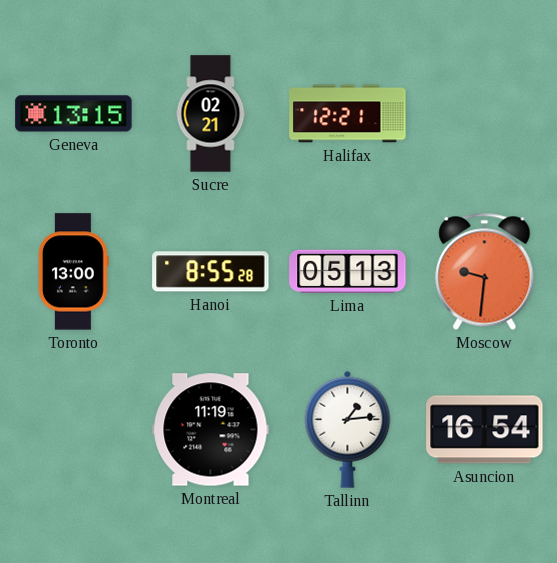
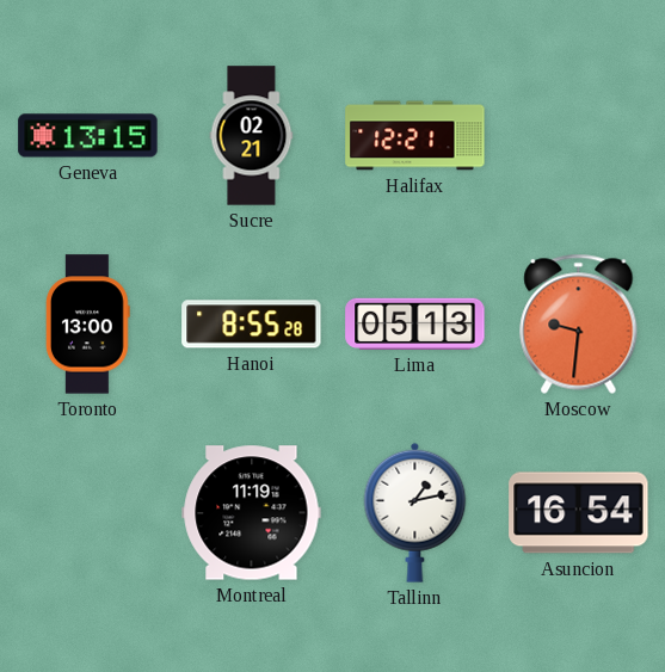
Tallinn: 1:14 -> 1:13 (415, 512)
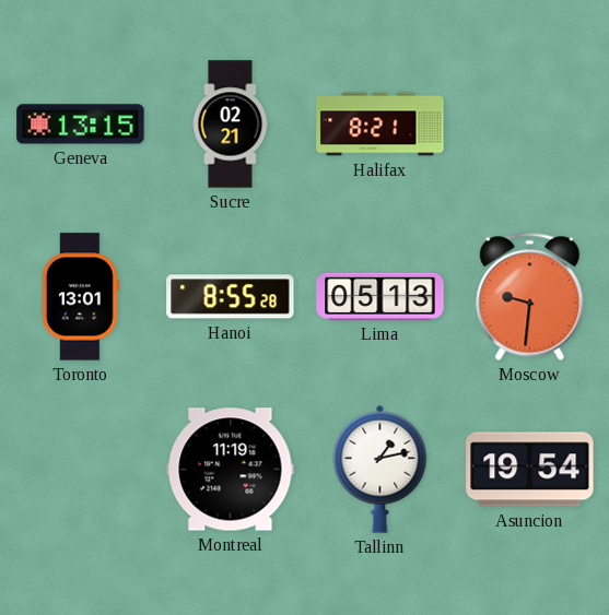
Halifax: 12:21 -> 8:21 (380, 125)
Toronto: 13:00 -> 13:01 (80, 297)
Asuncion: 16:54 -> 19:54 (530, 470)
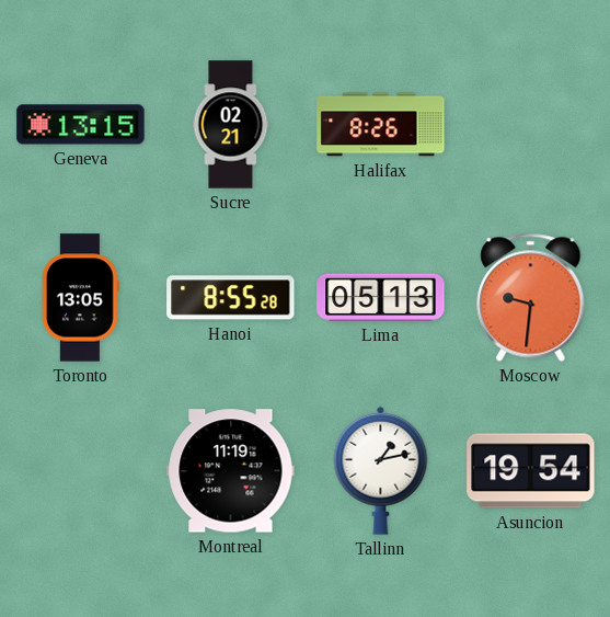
Halifax: 8:21 -> 8:26 (381, 125)
Toronto: 13:01 -> 13:05 (80, 298)
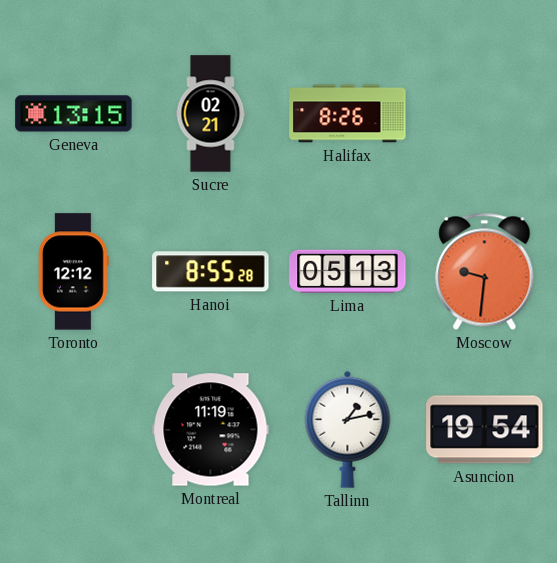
Toronto: 13:05 -> 12:12 (73, 272)
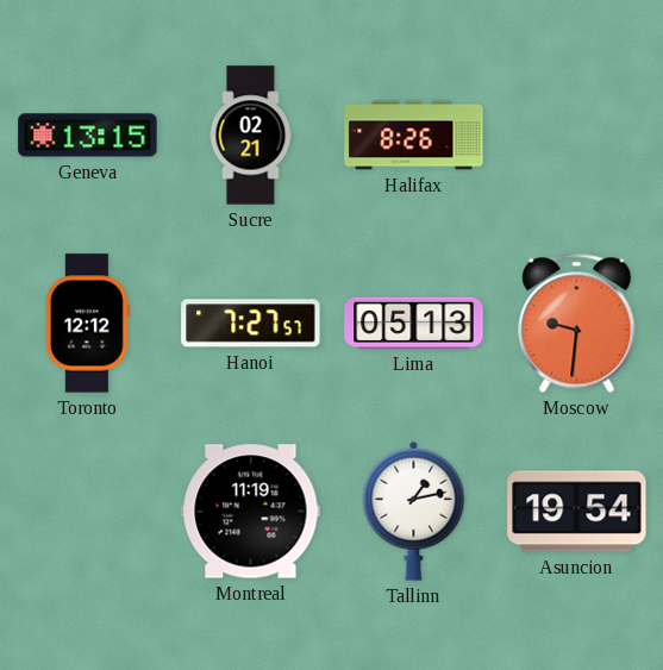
Hanoi: 8:55 -> 7:27 (251, 324)
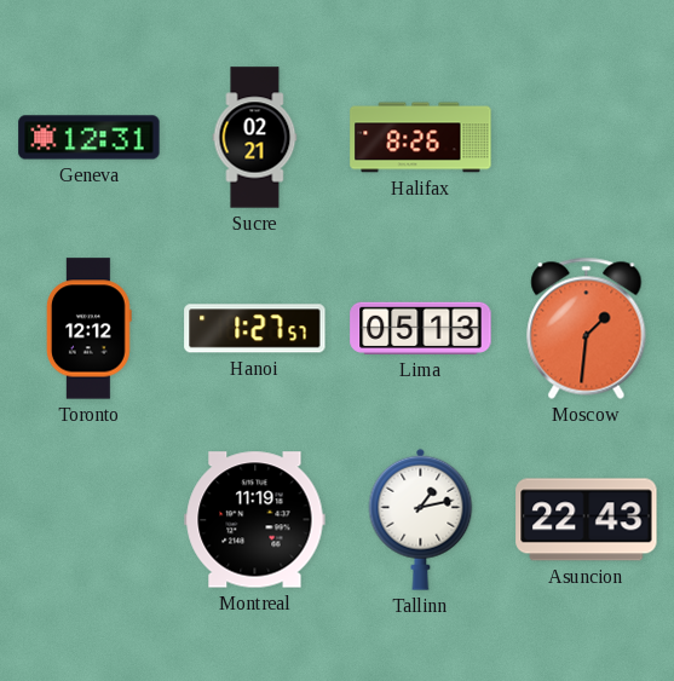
Geneva: 13:15 -> 12:31 (90, 138)
Hanoi: 7:27 -> 1:27 (255, 329)
Moscow: 9:31 -> 1:31 (587, 328)
Asuncion: 19:54 -> 22:43 (587, 520)
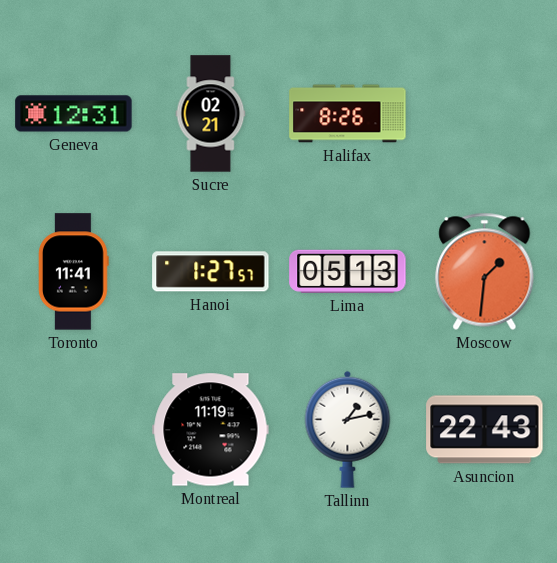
Toronto: 12:12 -> 11:41 (73, 272)
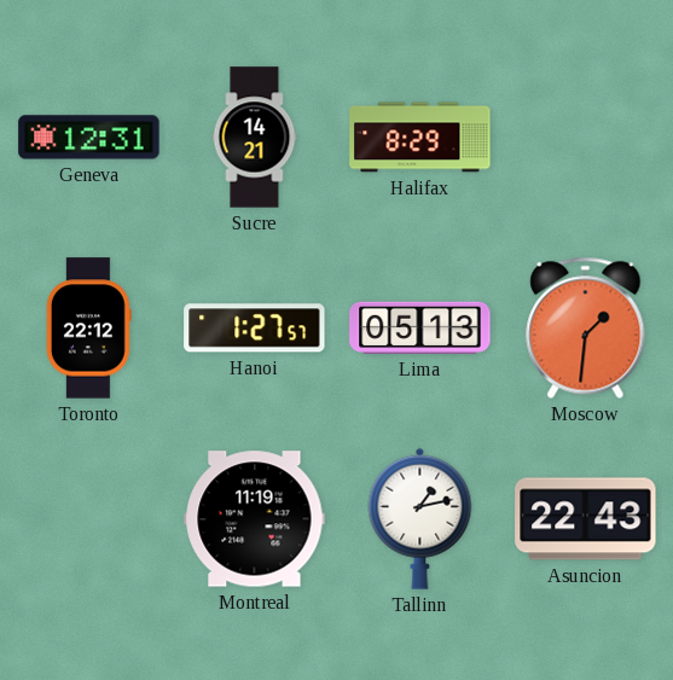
Sucre: 02:21 -> 14:21 (255, 138)
Halifax: 8:26 -> 8:29 (420, 138)
Toronto: 11:41 -> 22:12 (88, 329)
